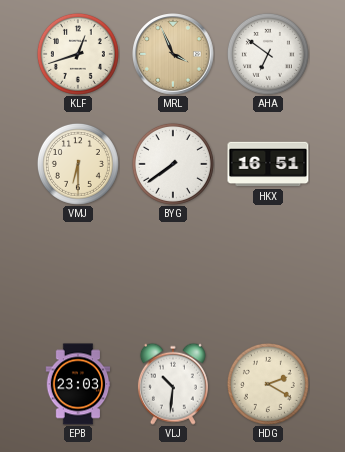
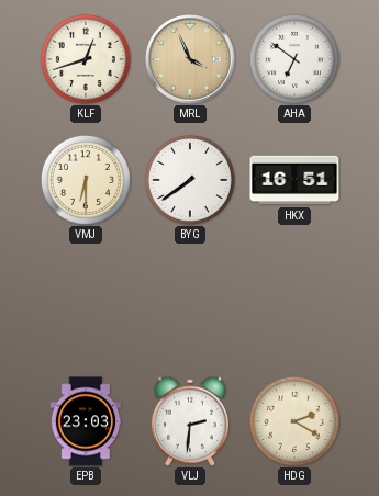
VLJ: 10:31 -> 2:31 (190, 421)
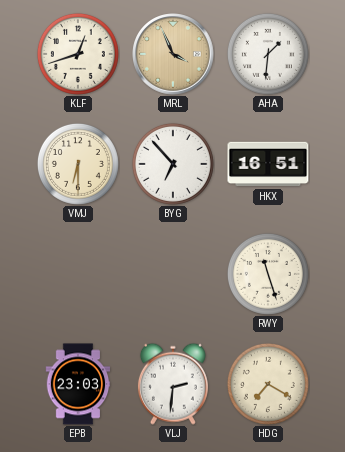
AHA: 6:51 -> 1:31 (268, 54)
BYG: 7:39 -> 6:53 (173, 164)
RWY: none -> 11:27 (268, 274)
HDG: 2:20 -> 7:20 (268, 384)
